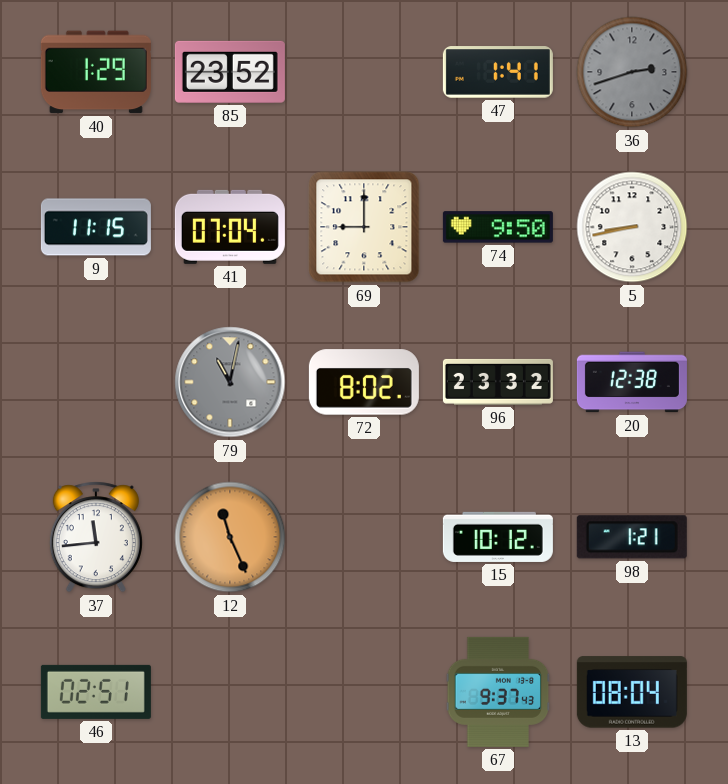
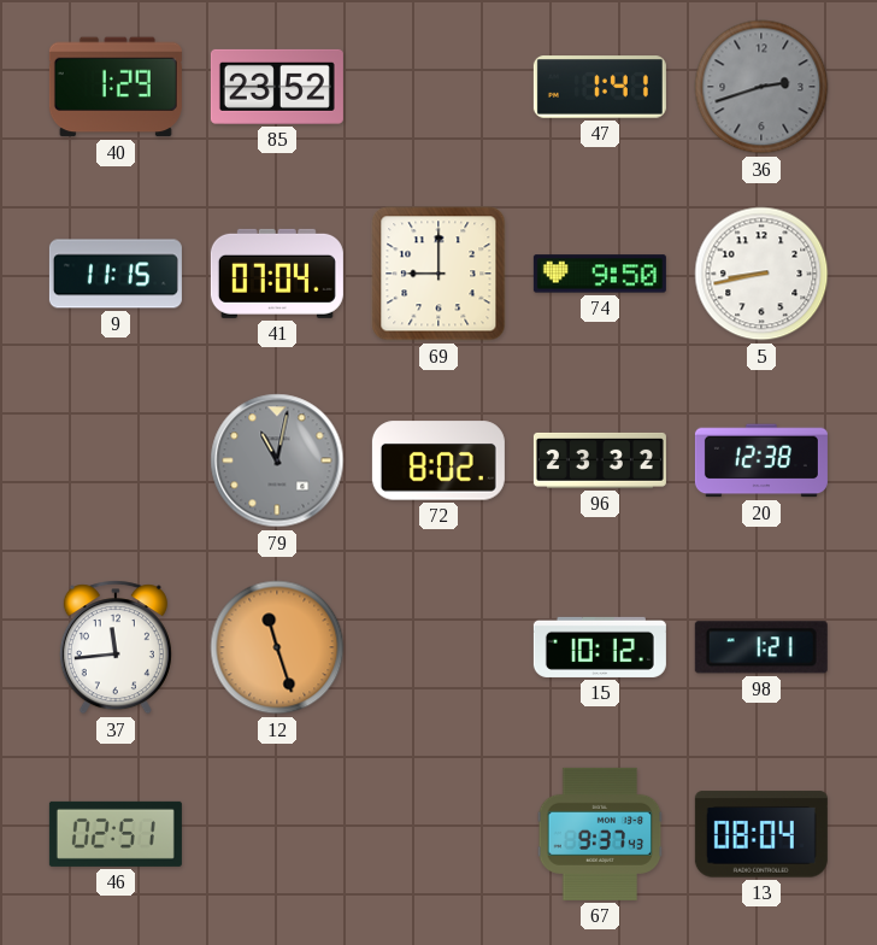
12: 11:26 -> 11:27 (277, 647)
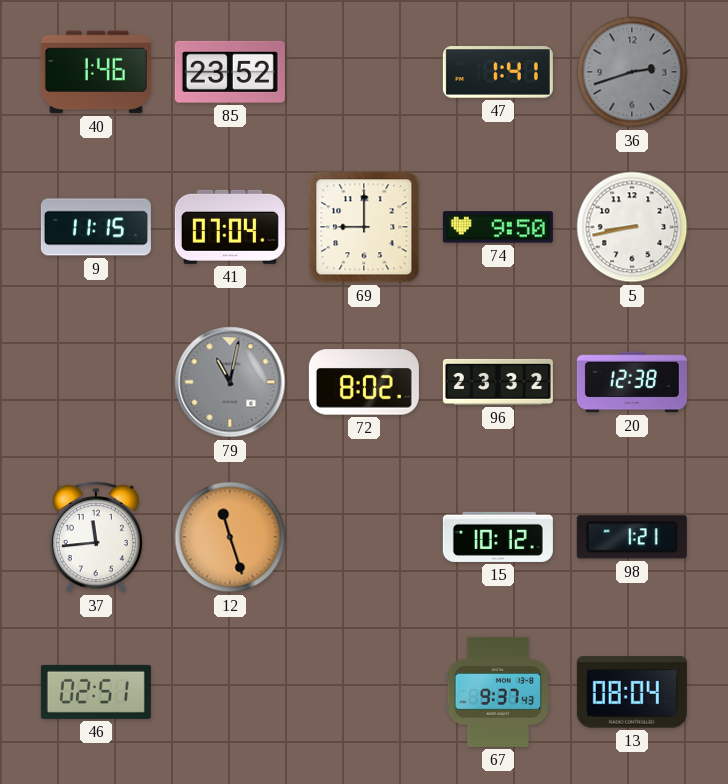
40: 1:29 -> 1:46 (96, 72)
